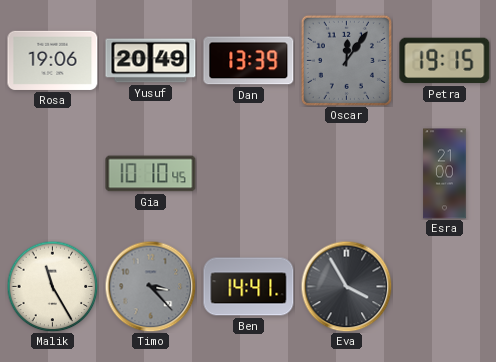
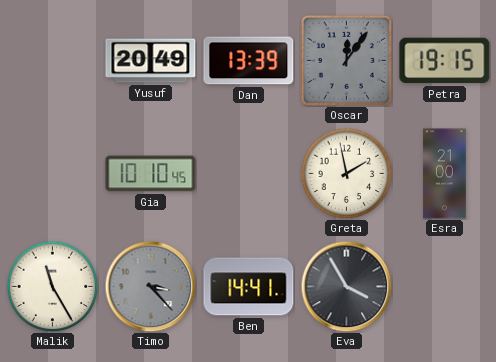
Rosa: 19:06 -> none (53, 60)
Greta: none -> 1:58 (346, 173)
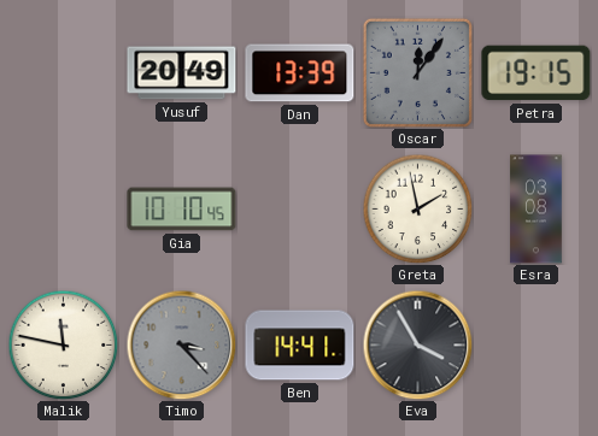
Esra: 21:00 -> 03:08 (537, 210)
Malik: 11:25 -> 11:47 (63, 344)
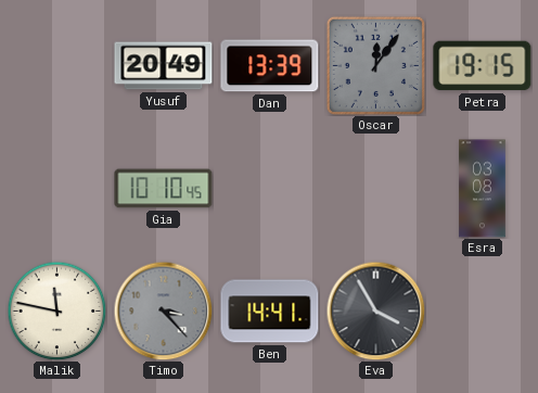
Greta: 1:58 -> none (417, 208)
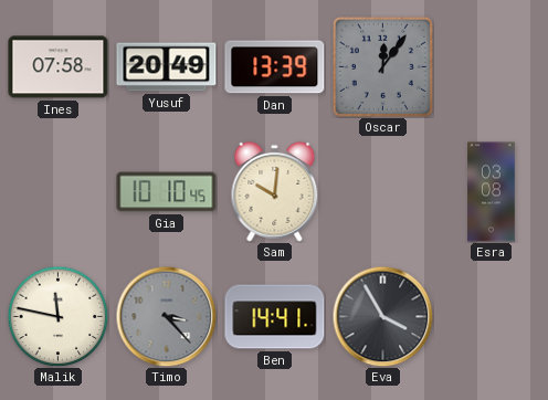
Ines: none -> 07:58 (59, 67)
Petra: 19:15 -> none (483, 66)
Sam: none -> 10:01 (275, 191)
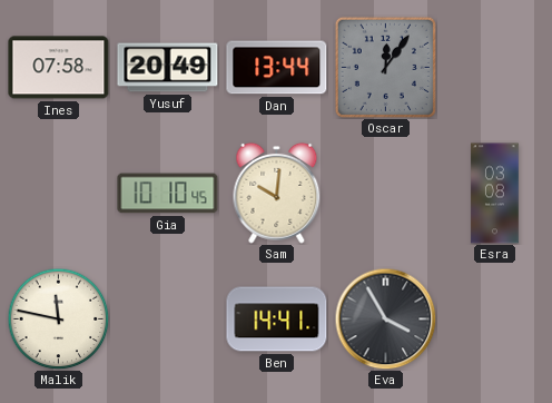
Dan: 13:39 -> 13:44 (277, 68)
Timo: 3:23 -> none (166, 316)
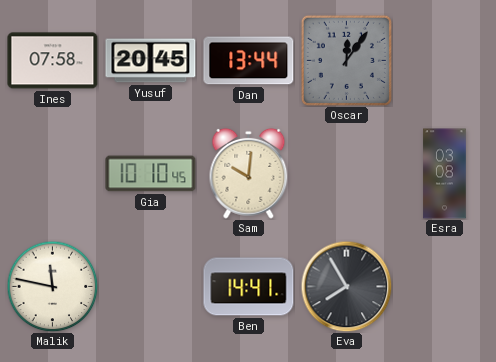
Yusuf: 20:49 -> 20:45 (151, 61)
Eva: 3:55 -> 7:55 (346, 286)
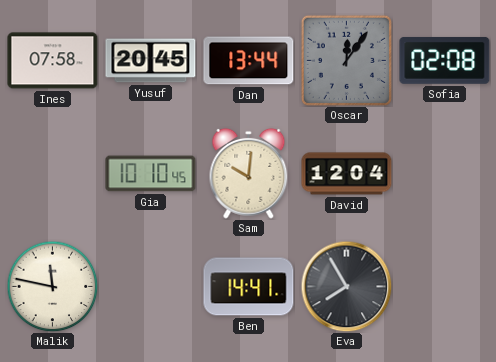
Sofia: none -> 02:08 (445, 60)
David: none -> 12:04 (347, 174)
Esra: 03:08 -> none (445, 174)
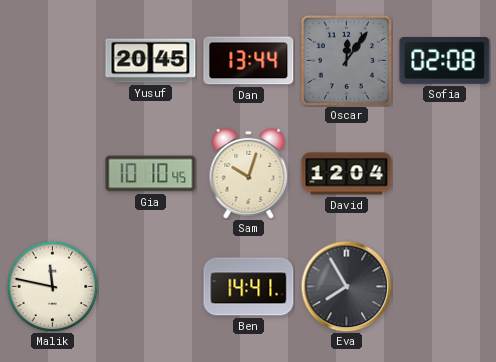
Ines: 07:58 -> none (53, 61)
Sam: 10:01 -> 10:03 (249, 173)
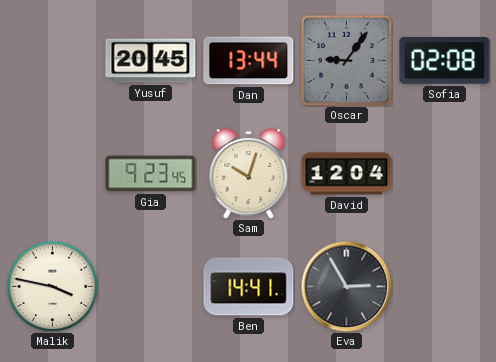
Oscar: 12:06 -> 9:06 (346, 60)
Gia: 10:10 -> 9:23 (151, 174)
Malik: 11:47 -> 3:47 (52, 286)
Eva: 7:55 -> 2:55 (346, 286)
